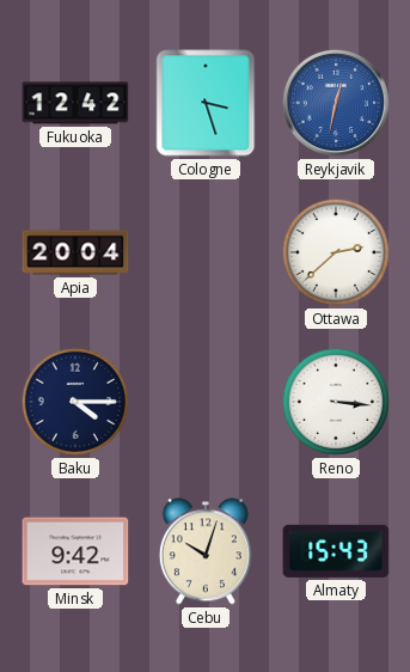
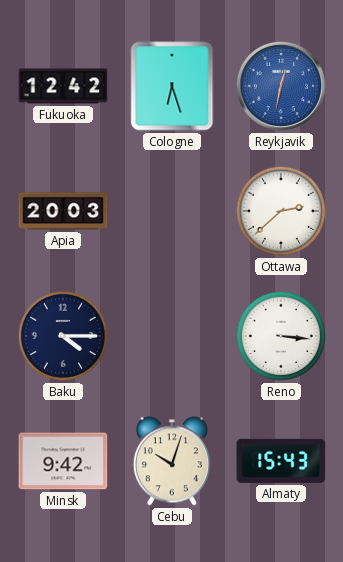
Cologne: 3:27 -> 6:27 (172, 86)
Apia: 20:04 -> 20:03 (63, 211)
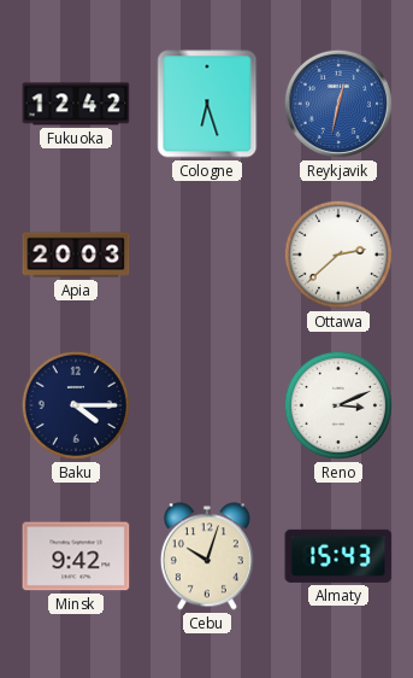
Reno: 3:16 -> 3:11 (338, 405)
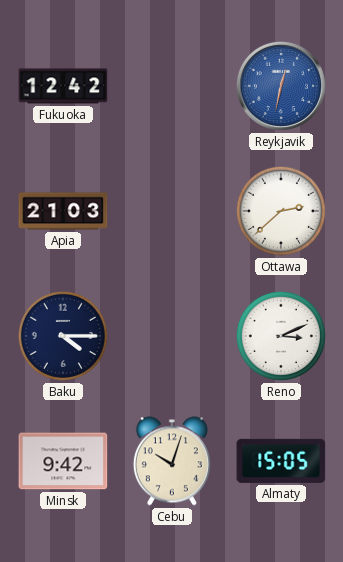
Cologne: 6:27 -> none (207, 104)
Apia: 20:03 -> 21:03 (63, 211)
Almaty: 15:43 -> 15:05 (281, 461)
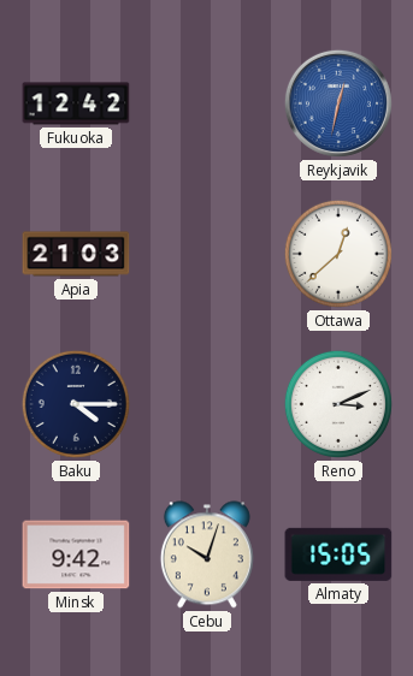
Ottawa: 2:38 -> 12:38 (338, 254)
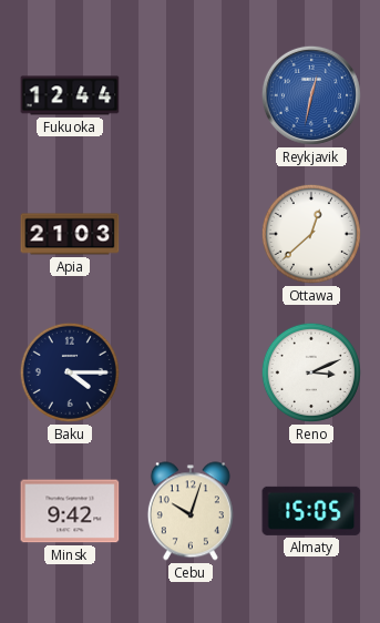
Fukuoka: 12:42 -> 12:44 (70, 95)
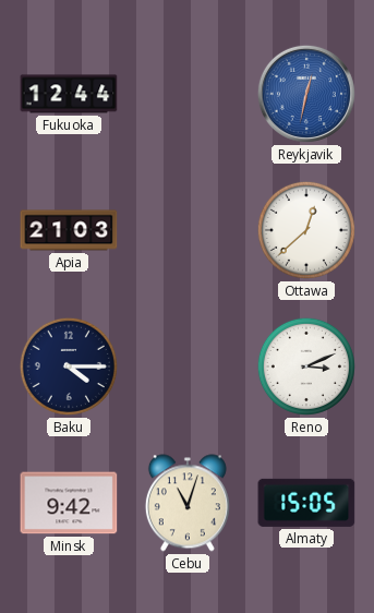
Cebu: 10:03 -> 11:03 (188, 503)
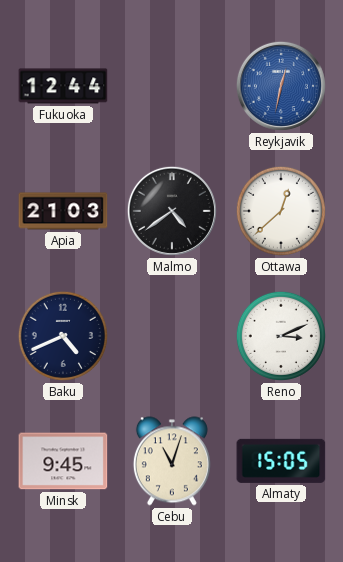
Malmo: none -> 4:39 (172, 211)
Baku: 4:15 -> 4:41 (63, 336)
Minsk: 9:42 -> 9:45 (63, 461)
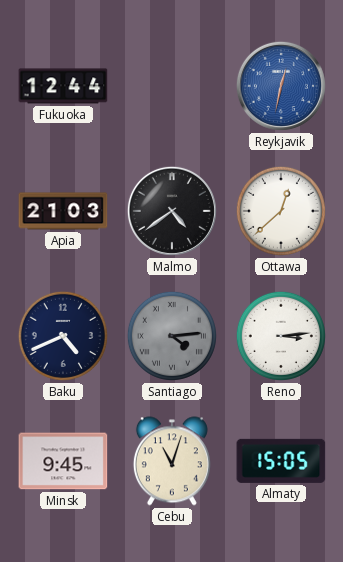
Santiago: none -> 4:14 (172, 336)
Reno: 3:11 -> 3:14 (281, 336)
